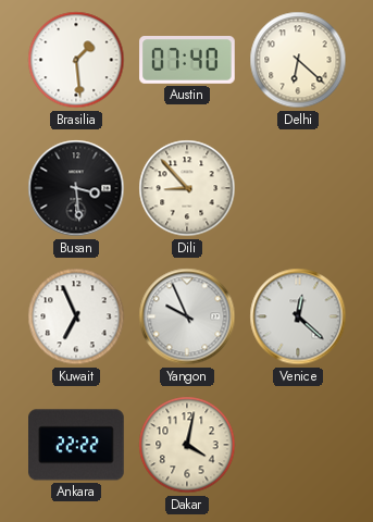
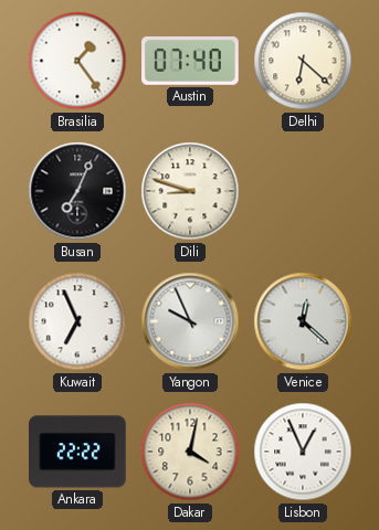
Brasilia: 1:29 -> 1:24 (77, 61)
Busan: 3:29 -> 7:04 (77, 191)
Dili: 8:53 -> 8:48 (190, 191)
Lisbon: none -> 12:56 (303, 452)
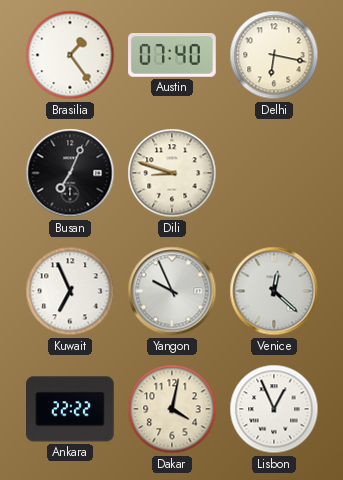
Delhi: 6:22 -> 6:17 (274, 55)
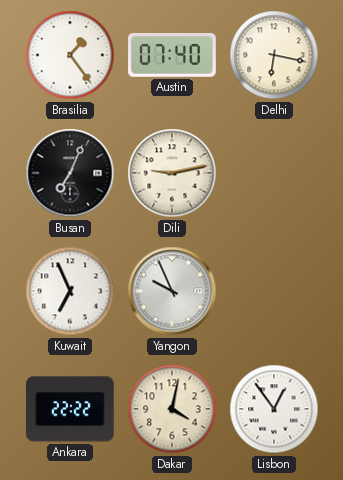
Dili: 8:48 -> 9:13 (172, 173)
Venice: 12:22 -> none (274, 291)
Lisbon: 12:56 -> 12:54 (274, 409)
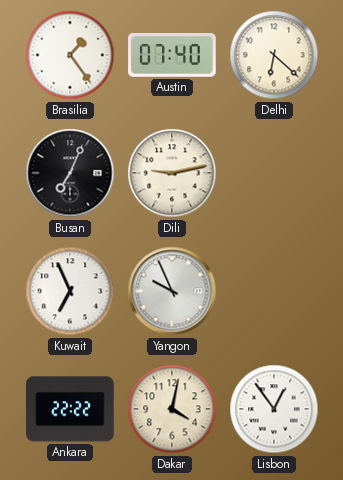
Delhi: 6:17 -> 6:22 (274, 55)
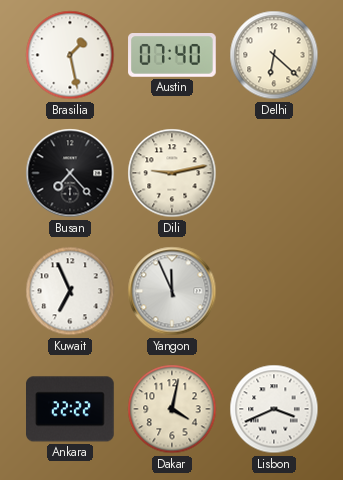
Brasilia: 1:24 -> 1:28 (70, 55)
Busan: 7:04 -> 7:23 (70, 173)
Yangon: 9:56 -> 11:56 (172, 291)
Lisbon: 12:54 -> 3:41 (274, 409)
